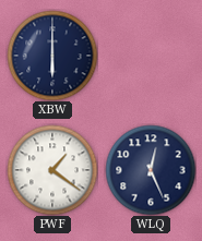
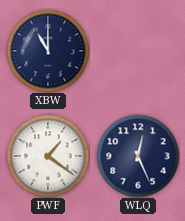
XBW: 6:00 -> 11:00 (48, 51)
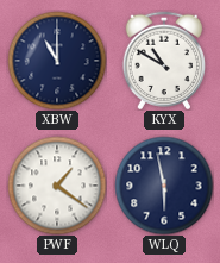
KYX: none -> 10:50 (164, 61)
WLQ: 12:26 -> 5:58 (164, 186)
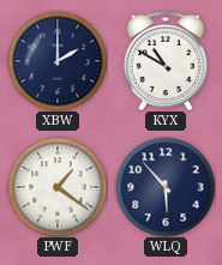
XBW: 11:00 -> 2:00 (58, 61)
WLQ: 5:58 -> 5:53 (166, 187)
